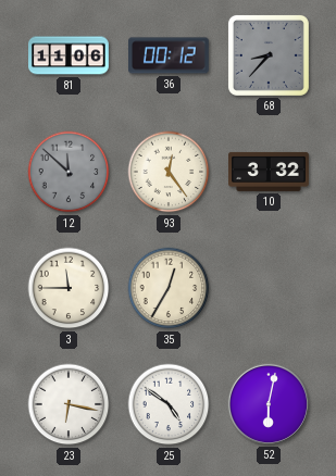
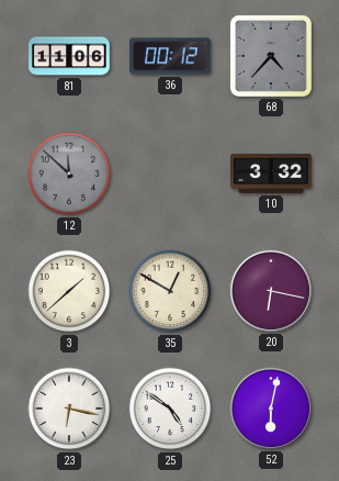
68: 8:37 -> 4:37 (271, 56)
93: 12:24 -> none (169, 172)
3: 11:45 -> 1:38 (69, 291)
35: 12:35 -> 12:50 (170, 291)
20: none -> 6:17 (271, 291)
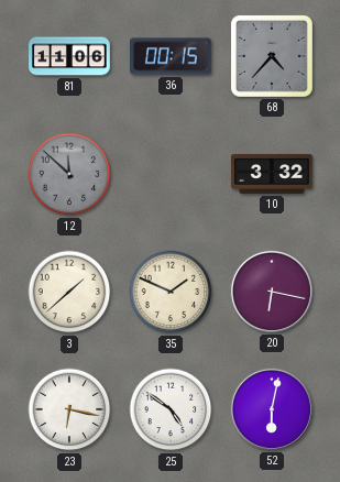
36: 00:12 -> 00:15 (172, 56)
35: 12:50 -> 1:49 (171, 292)
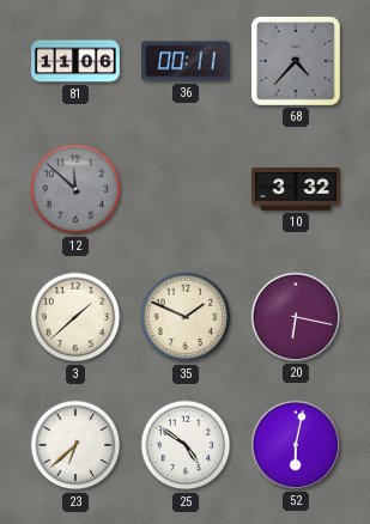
36: 00:15 -> 00:11 (187, 61)
23: 6:17 -> 6:38 (75, 445)
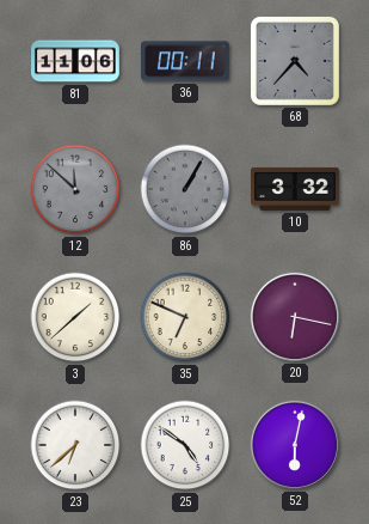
86: none -> 1:05 (185, 189)
35: 1:49 -> 6:49 (185, 317)
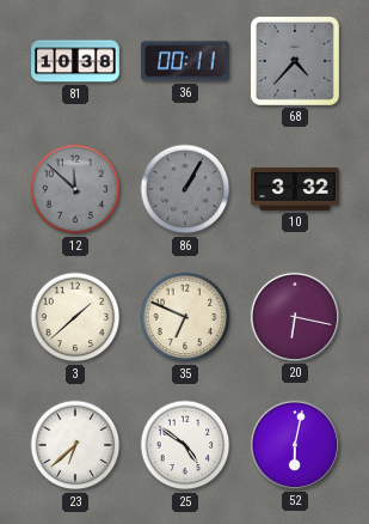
81: 11:06 -> 10:38 (75, 61)
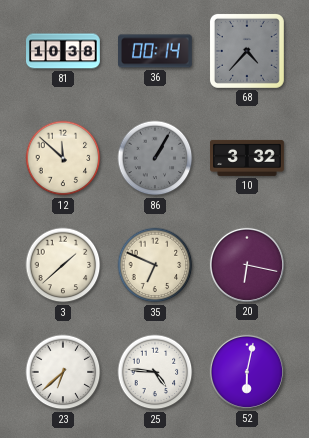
36: 00:11 -> 00:14 (156, 51)
12 dial: grey -> cream (63, 158)
25: 4:51 -> 4:46 (155, 372)
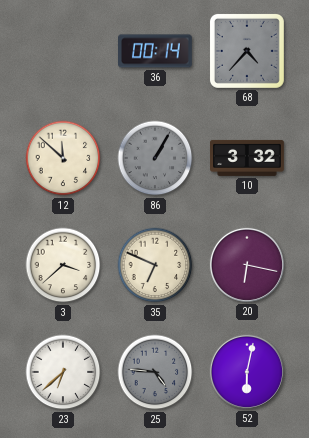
81: 10:38 -> none (63, 51)
3: 1:38 -> 3:38 (63, 265)
25 dial: white -> grey (155, 372)
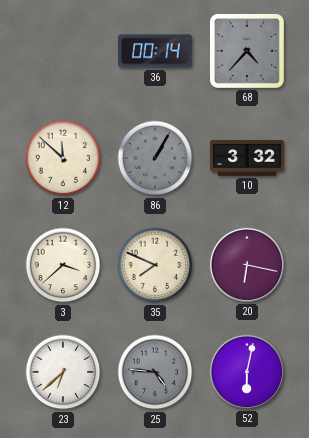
35: 6:49 -> 7:49 (155, 265)
